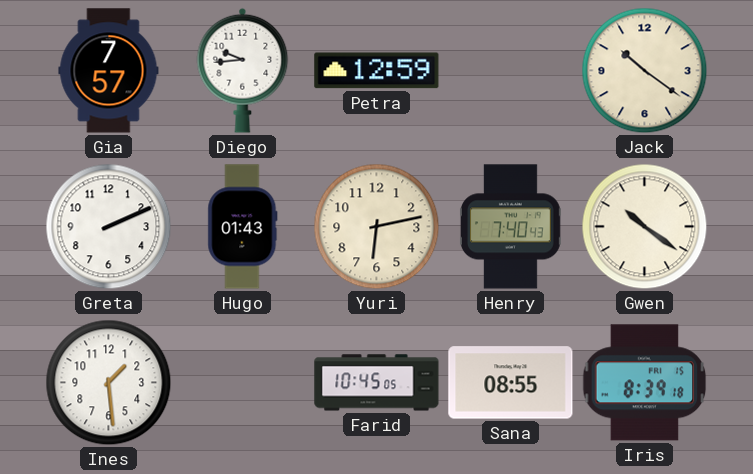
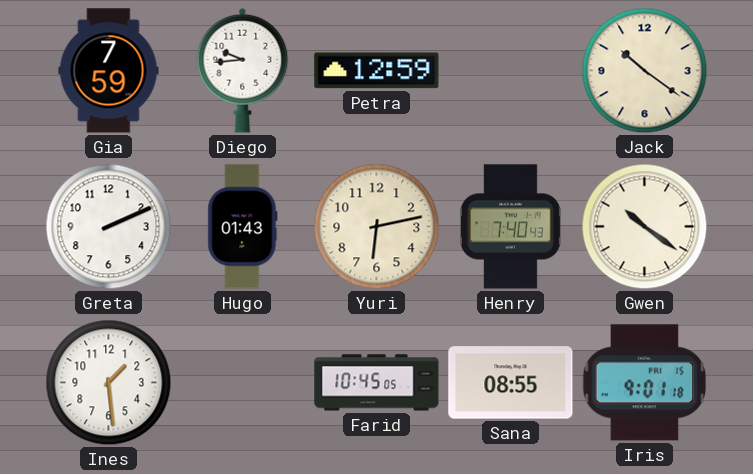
Gia: 7:57 -> 7:59 (109, 71)
Iris: 8:39 -> 9:01 (645, 383)
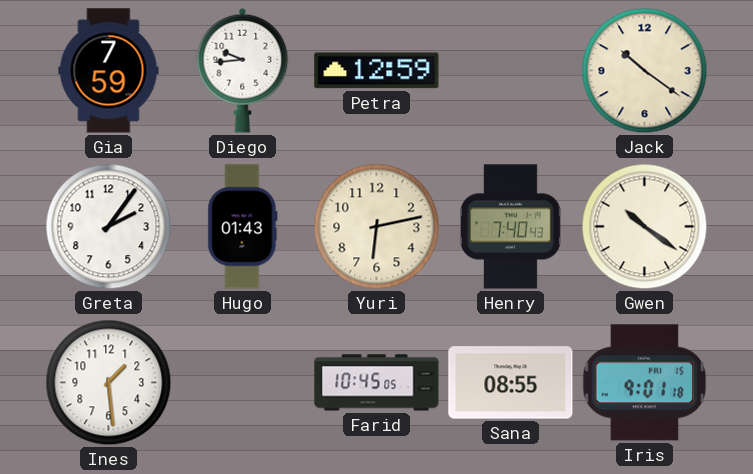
Greta: 2:11 -> 2:06 (109, 227)
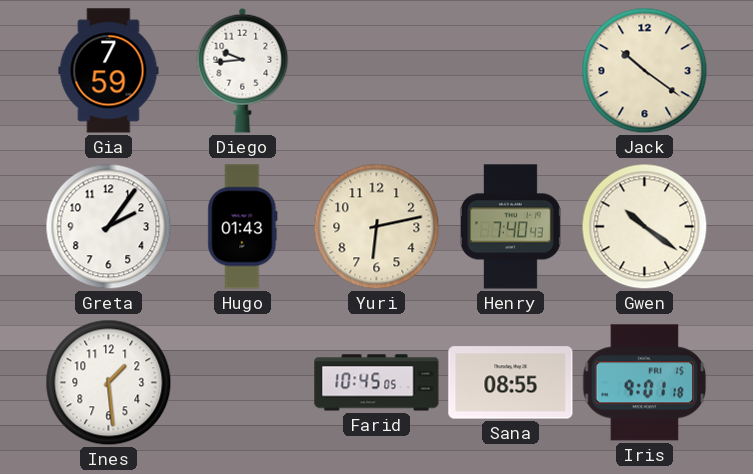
Petra: 12:59 -> none (377, 71)
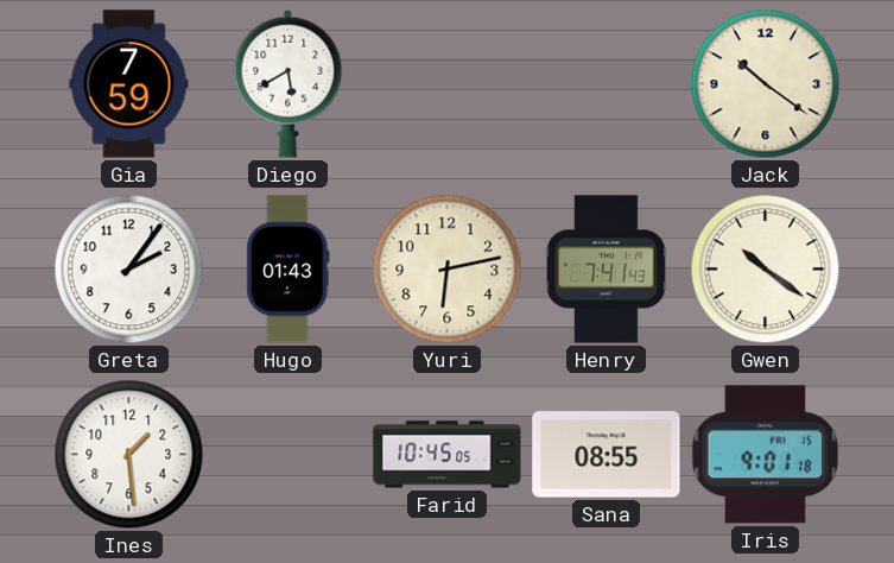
Diego: 9:44 -> 5:40 (289, 83)
Henry: 7:40 -> 7:41 (607, 270)
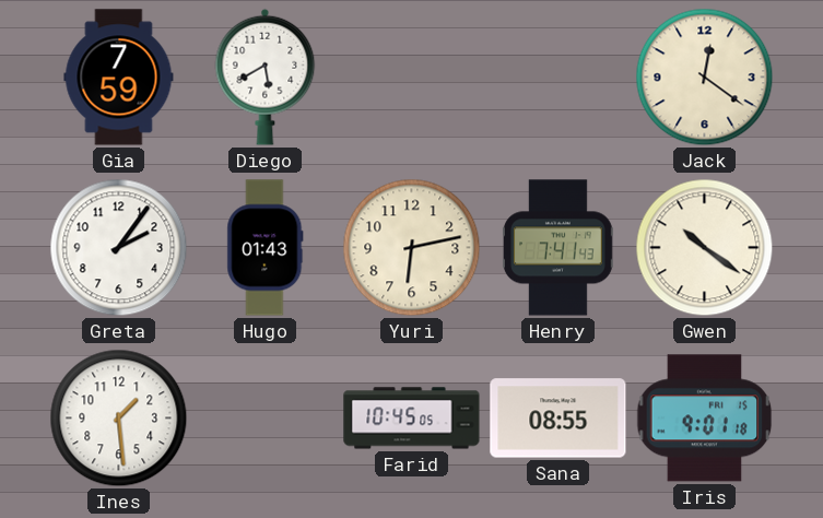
Jack: 10:21 -> 12:21 (705, 78)
